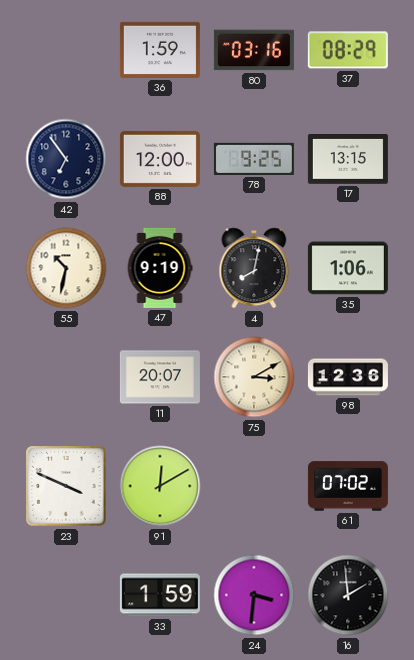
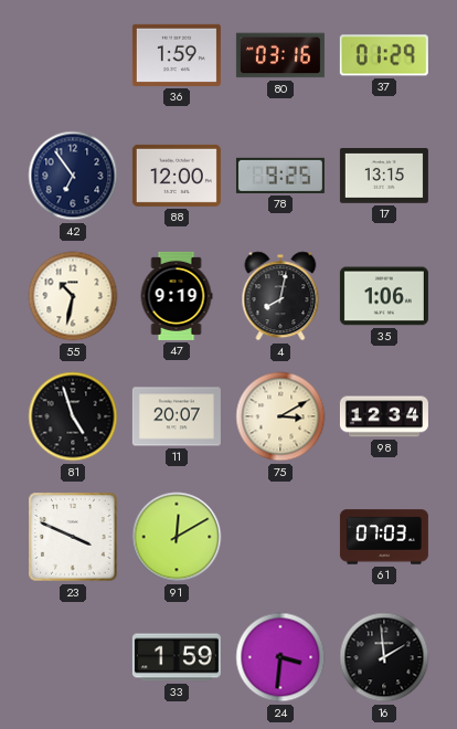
37: 08:29 -> 01:29 (384, 55)
81: none -> 4:57 (73, 416)
98: 12:36 -> 12:34 (384, 416)
61: 07:02 -> 07:03 (384, 537)
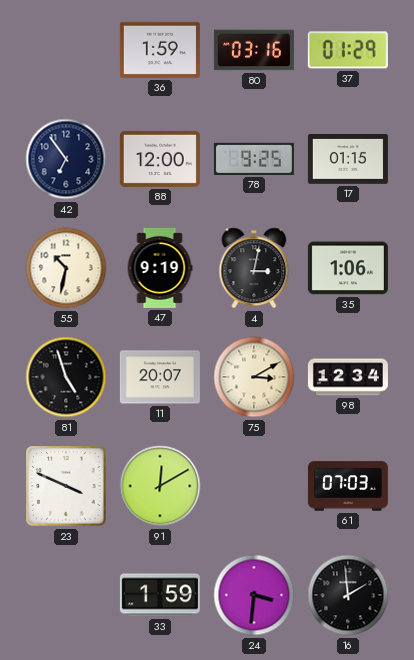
17: 13:15 -> 01:15 (348, 160)
4: 8:02 -> 3:02 (254, 268)
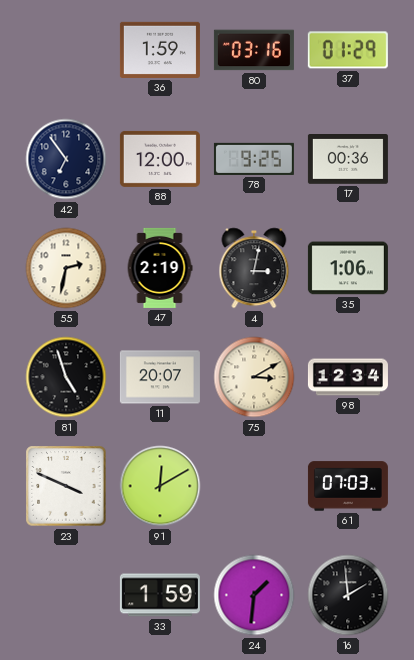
17: 01:15 -> 00:36 (348, 160)
55: 10:32 -> 2:32 (66, 268)
47: 9:19 -> 2:19 (160, 268)
24: 3:31 -> 1:31 (254, 595)
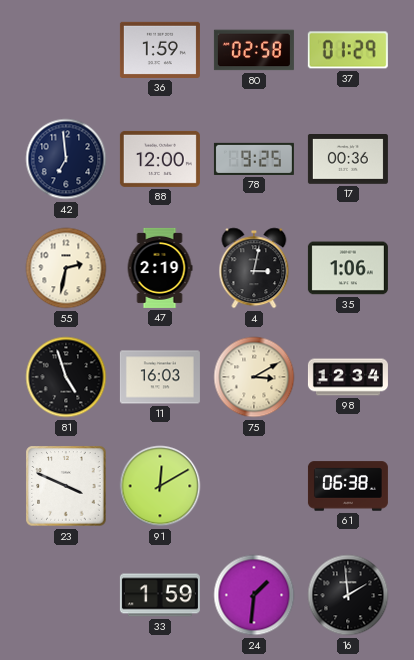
80: 03:16 -> 02:58 (254, 50)
42: 6:54 -> 6:59 (66, 159)
11: 20:07 -> 16:03 (160, 377)
61: 07:03 -> 06:38 (348, 486)
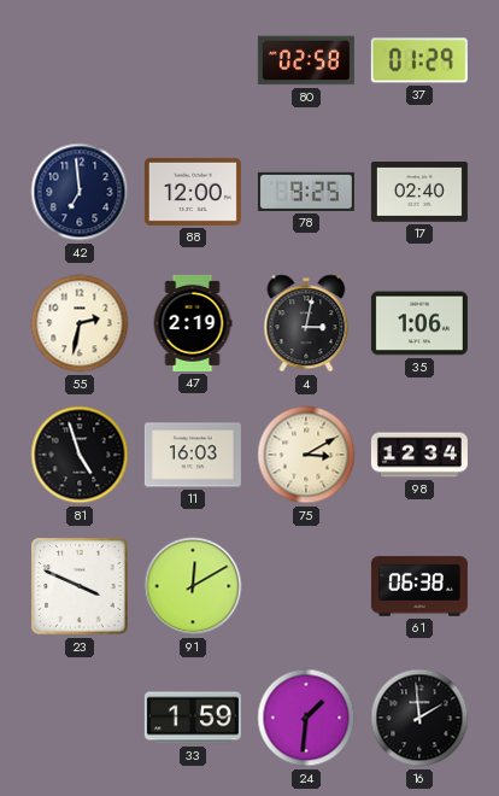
36: 1:59 -> none (160, 50)
17: 00:36 -> 02:40 (419, 193)
